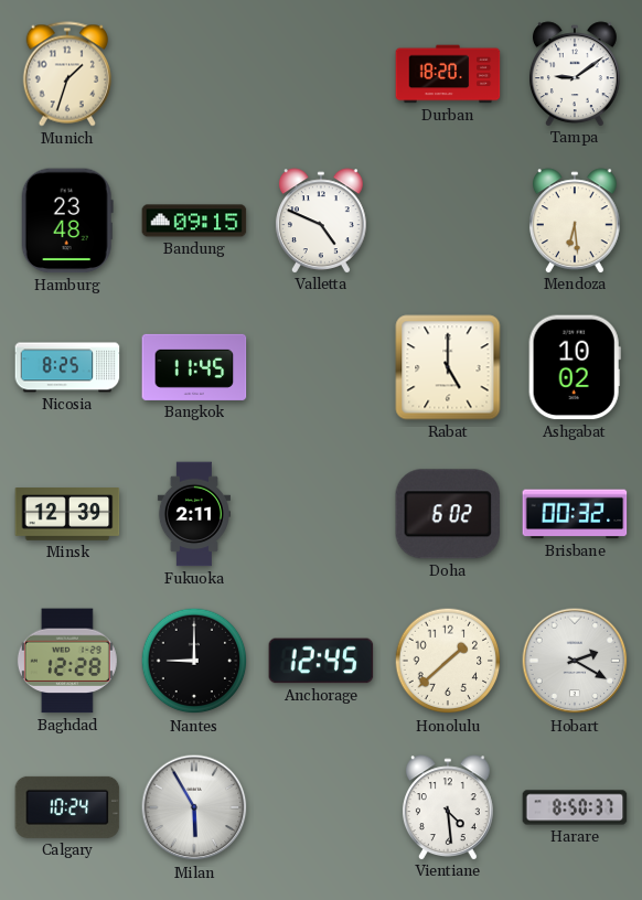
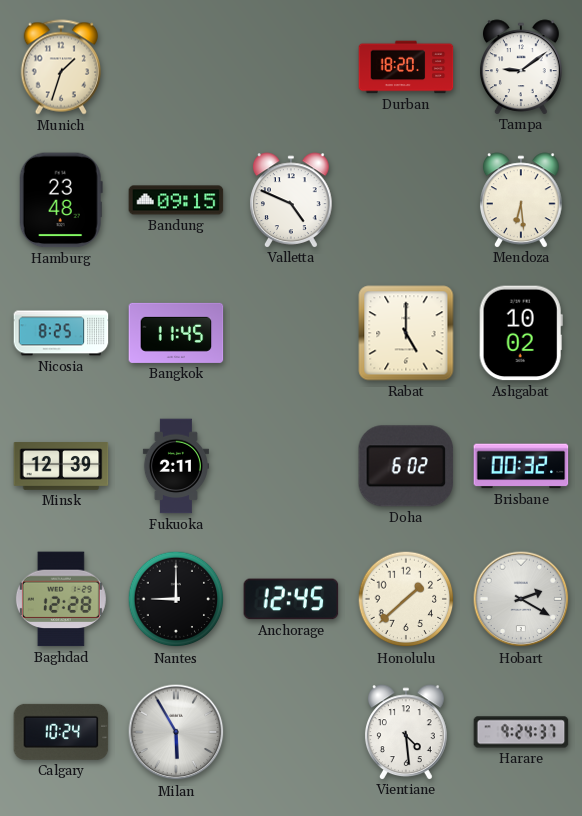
Harare: 8:50 -> 9:24 (521, 732)
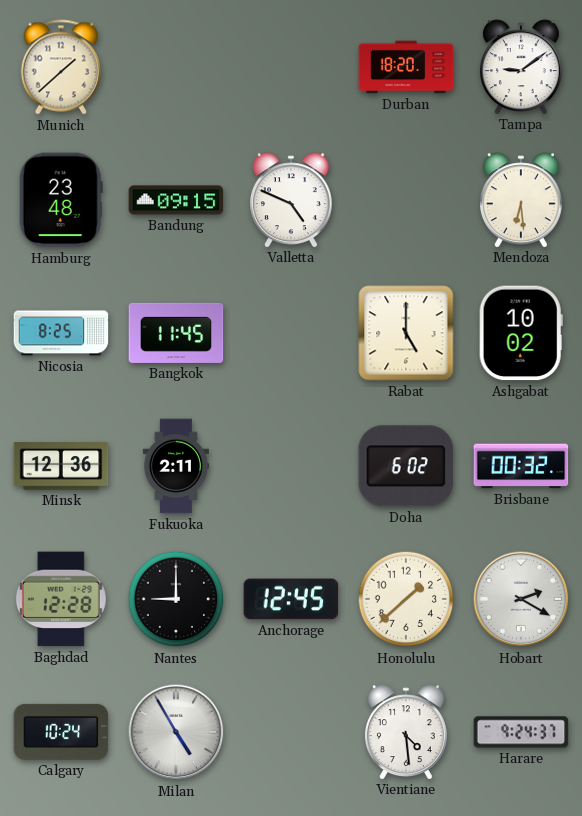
Munich: 1:33 -> 1:38 (60, 67)
Minsk: 12:39 -> 12:36 (61, 466)
Milan: 5:55 -> 4:55 (176, 732)
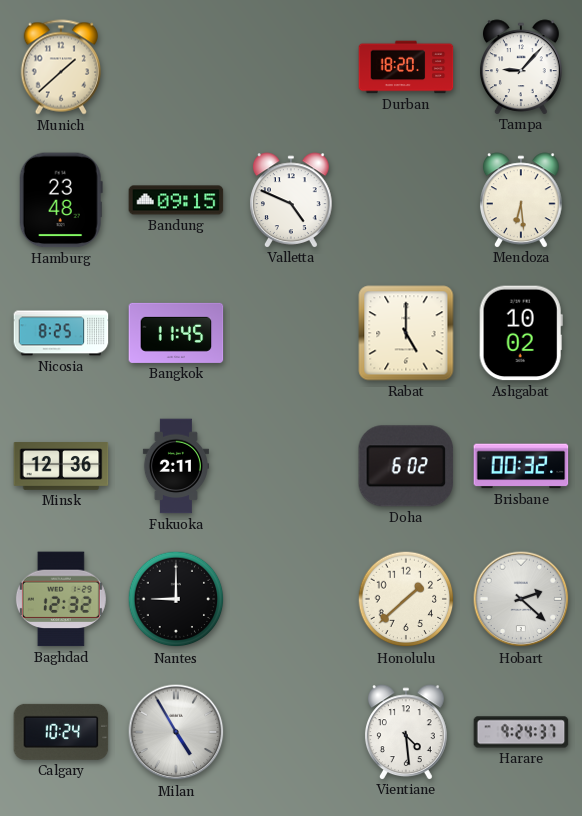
Tampa: 9:09 -> 9:07 (521, 67)
Baghdad: 12:28 -> 12:32 (61, 599)
Anchorage: 12:45 -> none (291, 599)
Hobart: 2:20 -> 2:22 (521, 599)
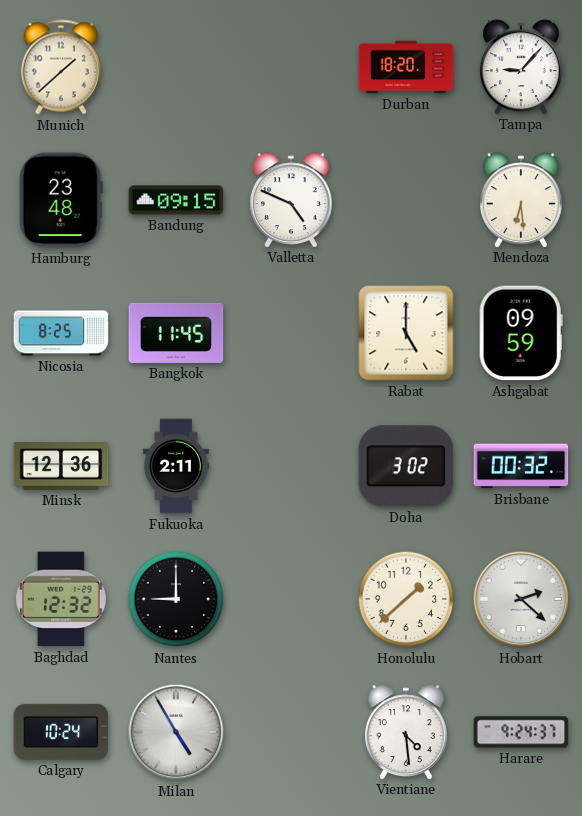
Ashgabat: 10:02 -> 09:59 (521, 333)
Doha: 6:02 -> 3:02 (406, 466)
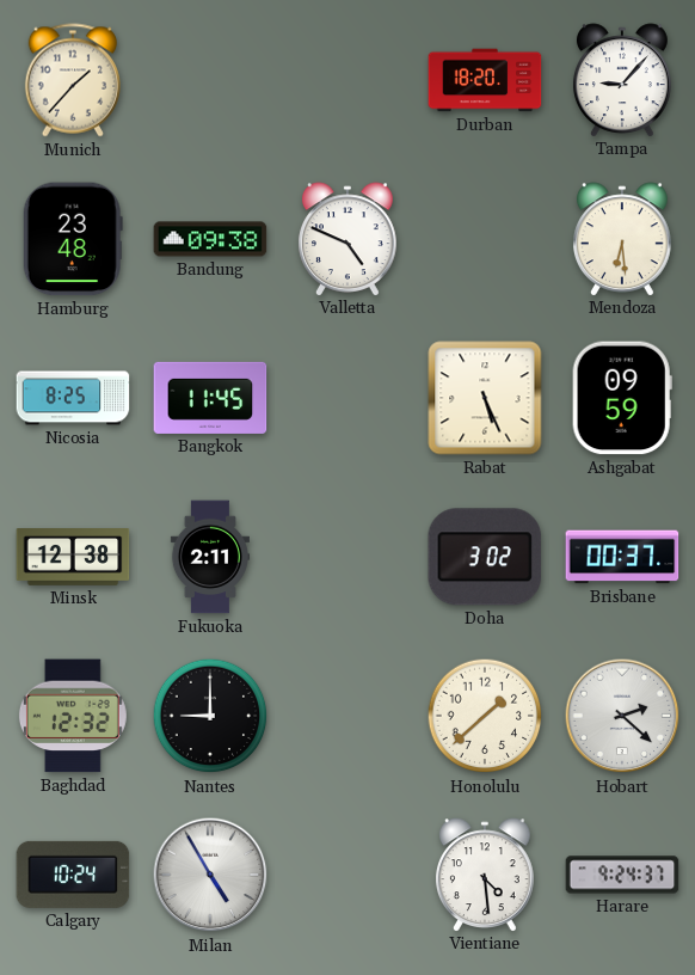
Munich: 1:38 -> 1:37 (72, 80)
Bandung: 09:15 -> 09:38 (210, 239)
Rabat: 5:00 -> 5:26 (485, 398)
Minsk: 12:36 -> 12:38 (73, 557)
Brisbane: 00:32 -> 00:37 (622, 557)
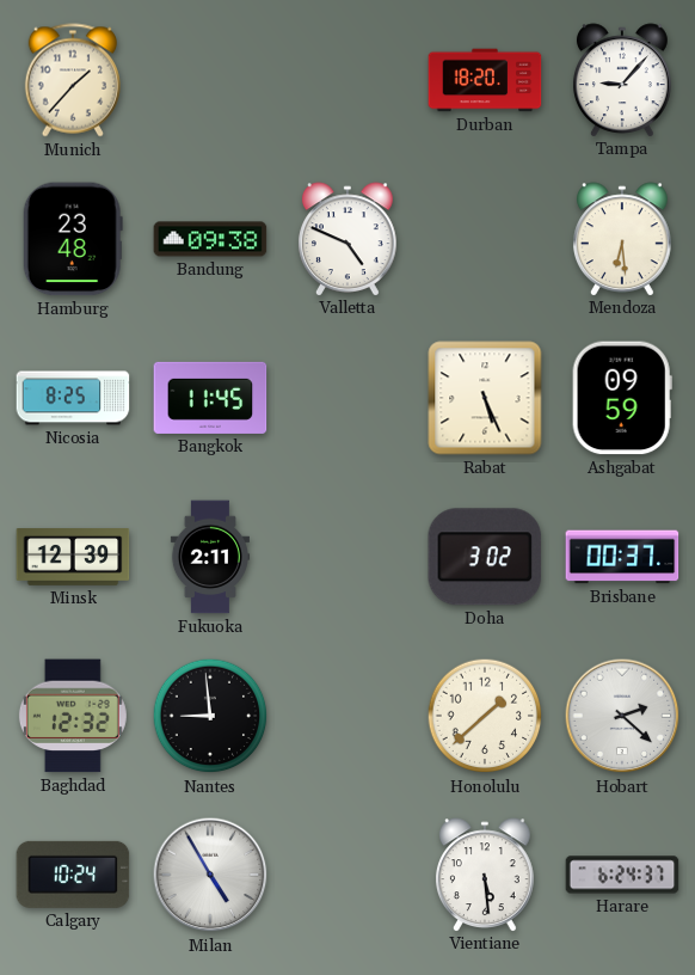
Minsk: 12:38 -> 12:39 (73, 557)
Nantes: 9:00 -> 8:59 (210, 716)
Vientiane: 4:29 -> 5:29 (485, 875)
Harare: 9:24 -> 6:24 (622, 875)
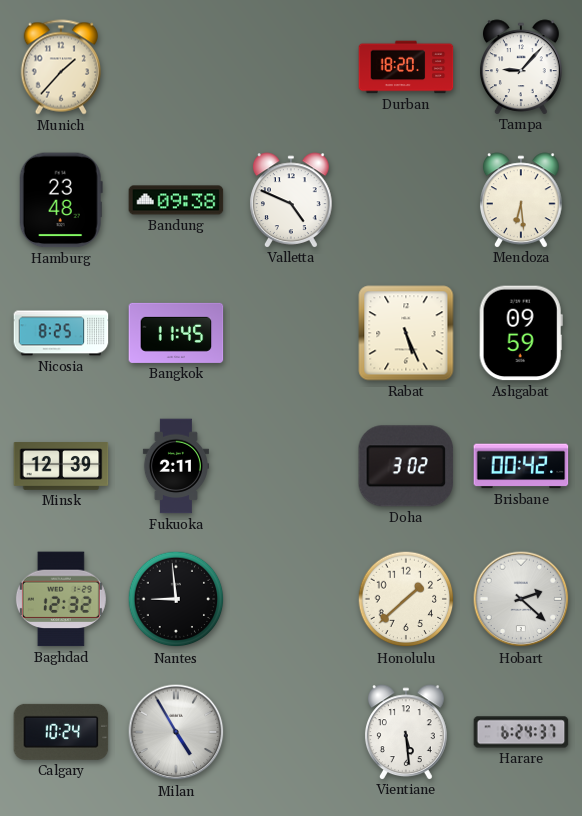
Brisbane: 00:37 -> 00:42 (521, 466)
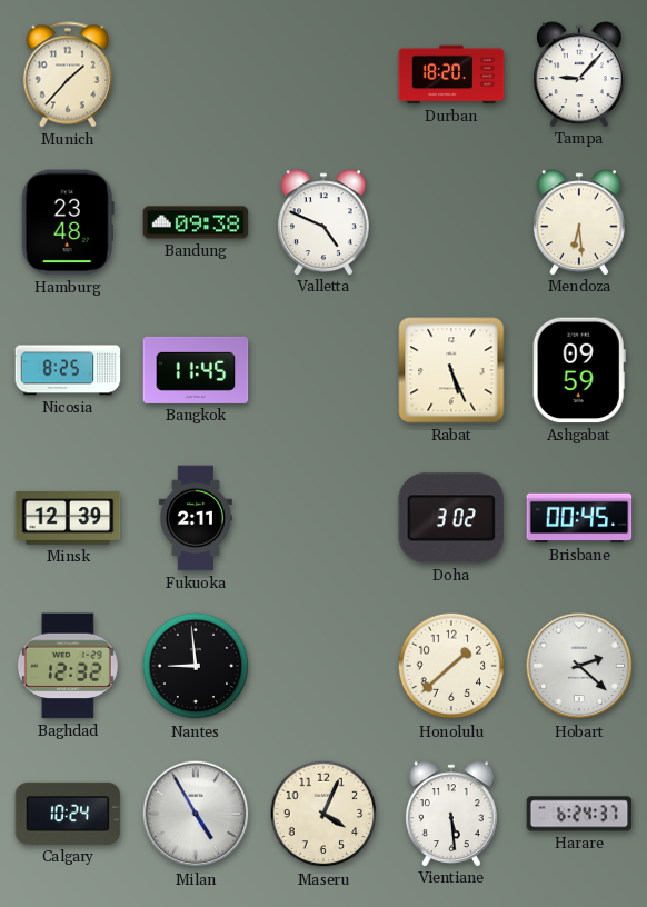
Brisbane: 00:42 -> 00:45 (579, 518)
Maseru: none -> 4:04 (323, 814)
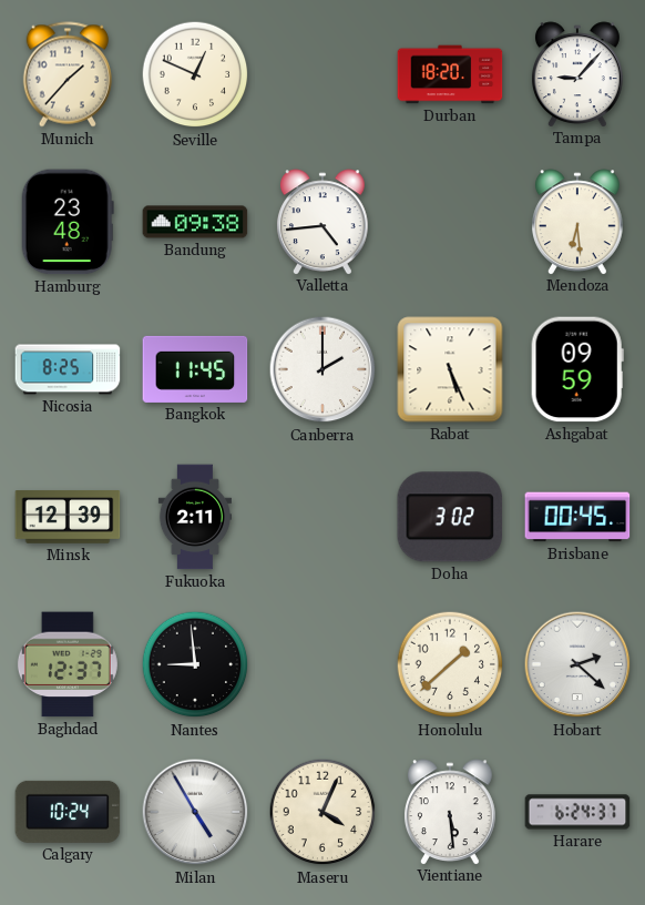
Seville: none -> 12:49 (195, 74)
Valletta: 4:49 -> 4:44 (322, 222)
Canberra: none -> 2:00 (322, 369)
Baghdad: 12:32 -> 12:37 (68, 664)
